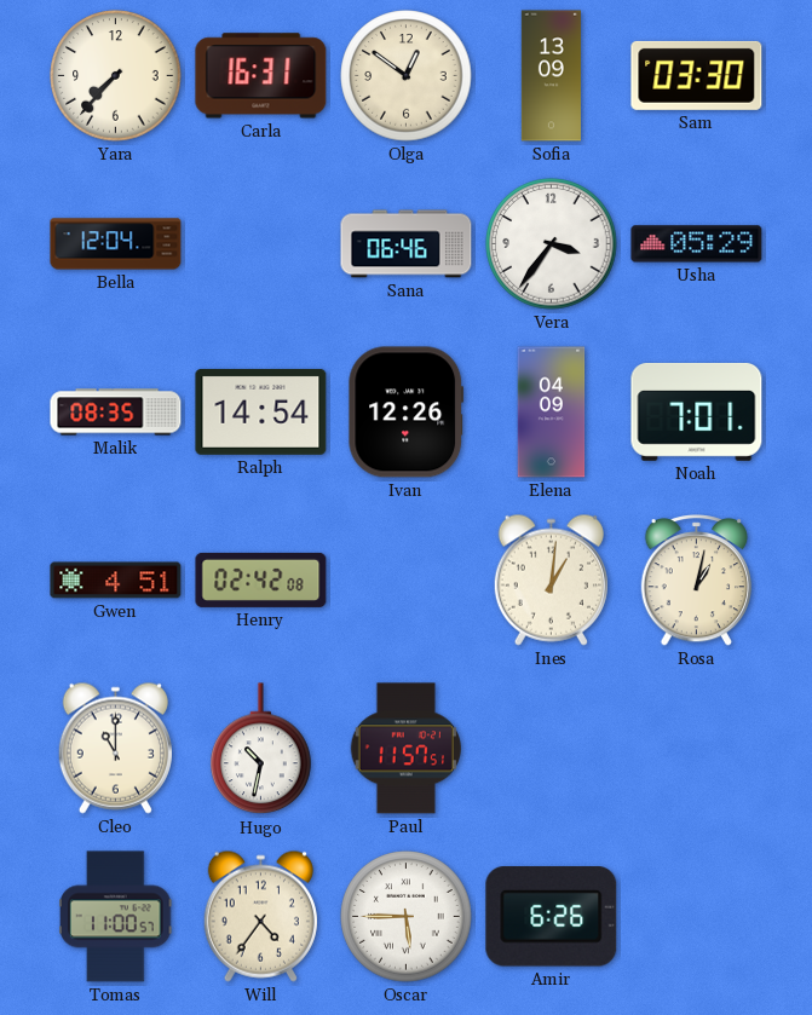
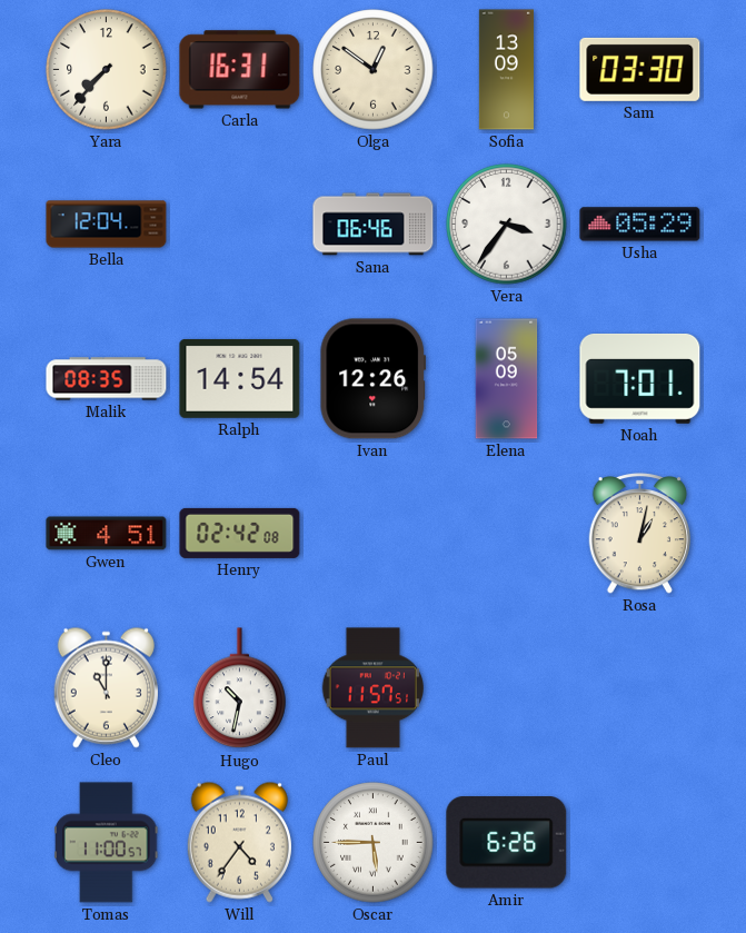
Elena: 04:09 -> 05:09 (507, 379)
Ines: 1:01 -> none (551, 579)
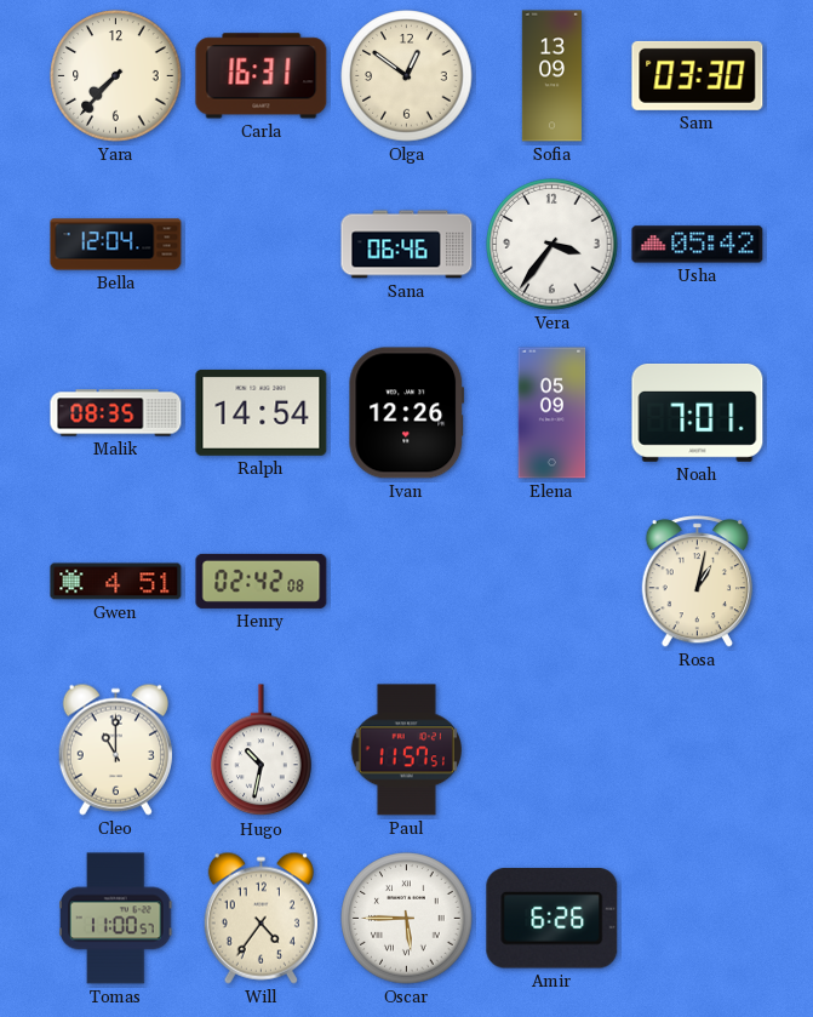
Usha: 05:29 -> 05:42 (698, 245)
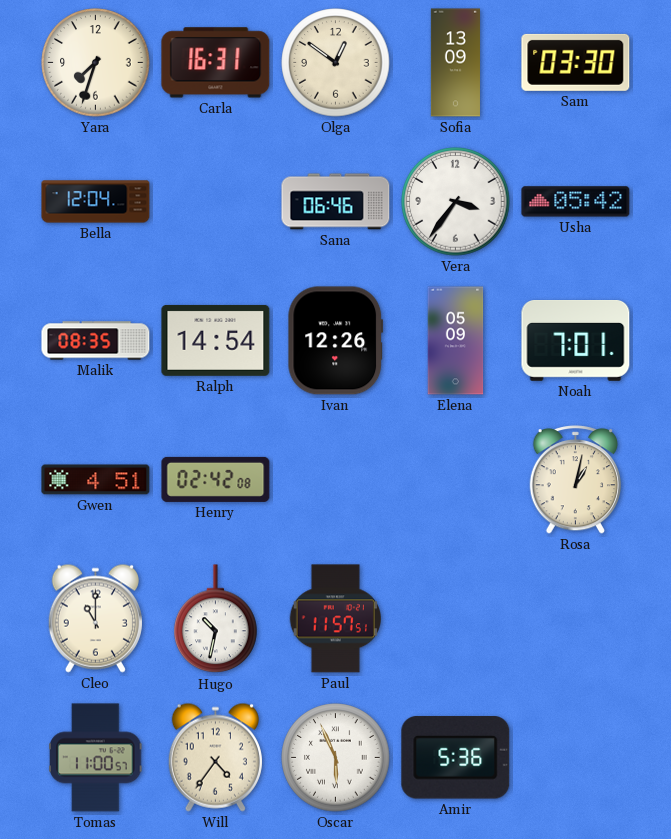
Yara: 7:37 -> 7:33 (96, 63)
Oscar: 5:45 -> 5:56 (336, 758)
Amir: 6:26 -> 5:36 (456, 758)
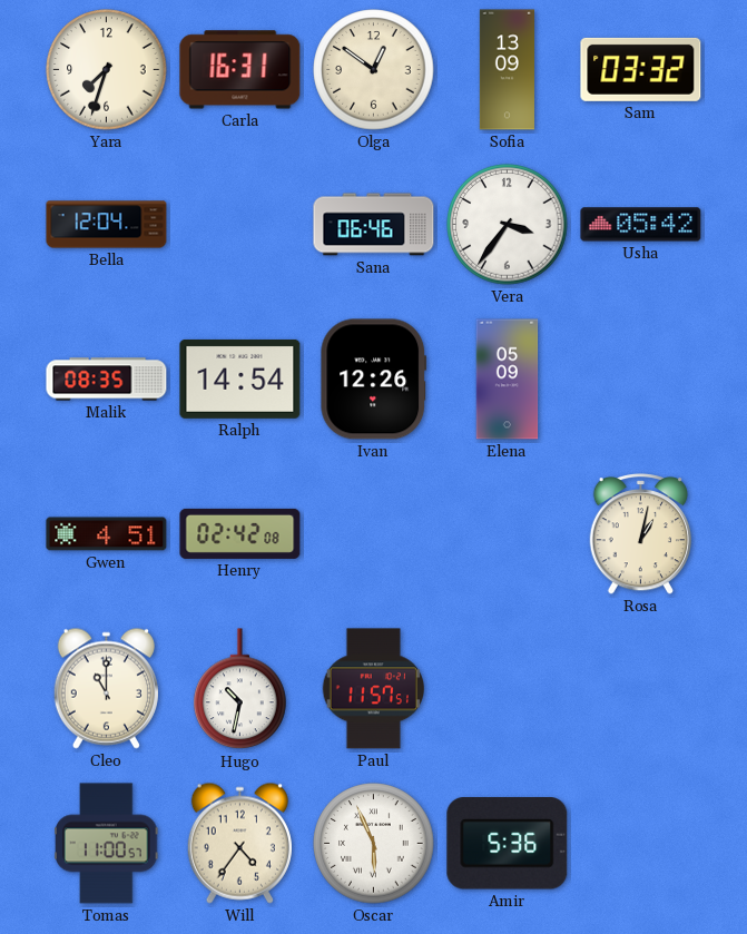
Sam: 03:30 -> 03:32 (641, 69)
Noah: 7:01 -> none (576, 341)
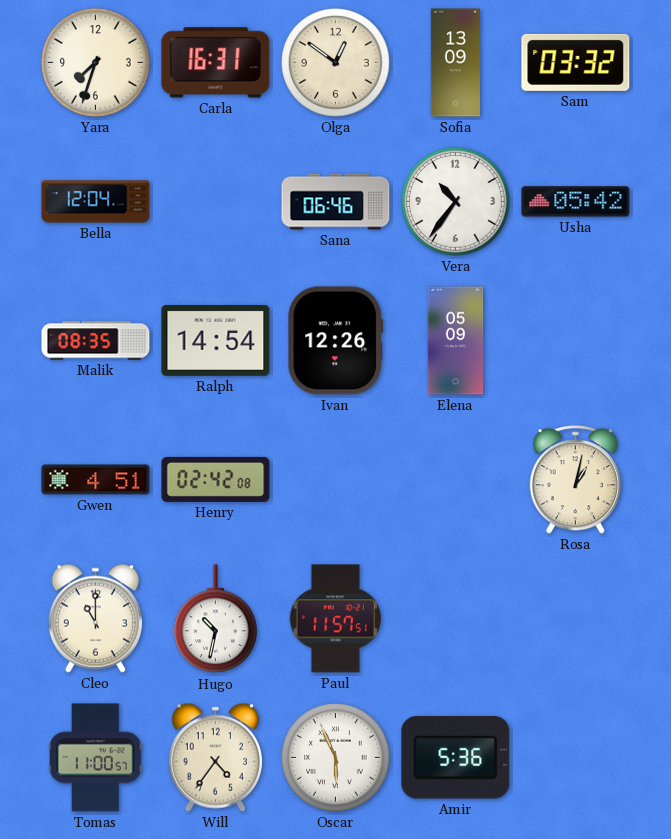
Vera: 3:36 -> 10:36 (456, 202)
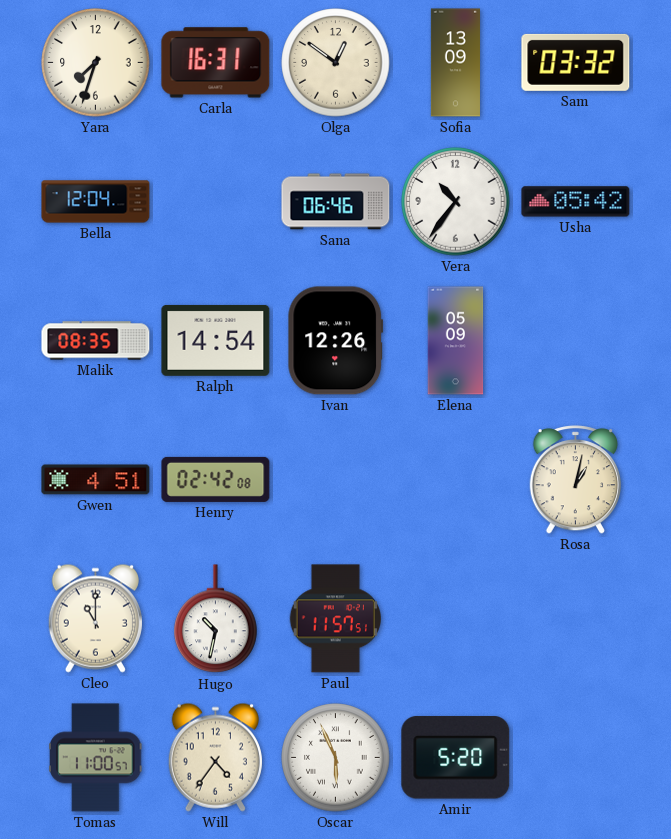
Amir: 5:36 -> 5:20 (456, 758)
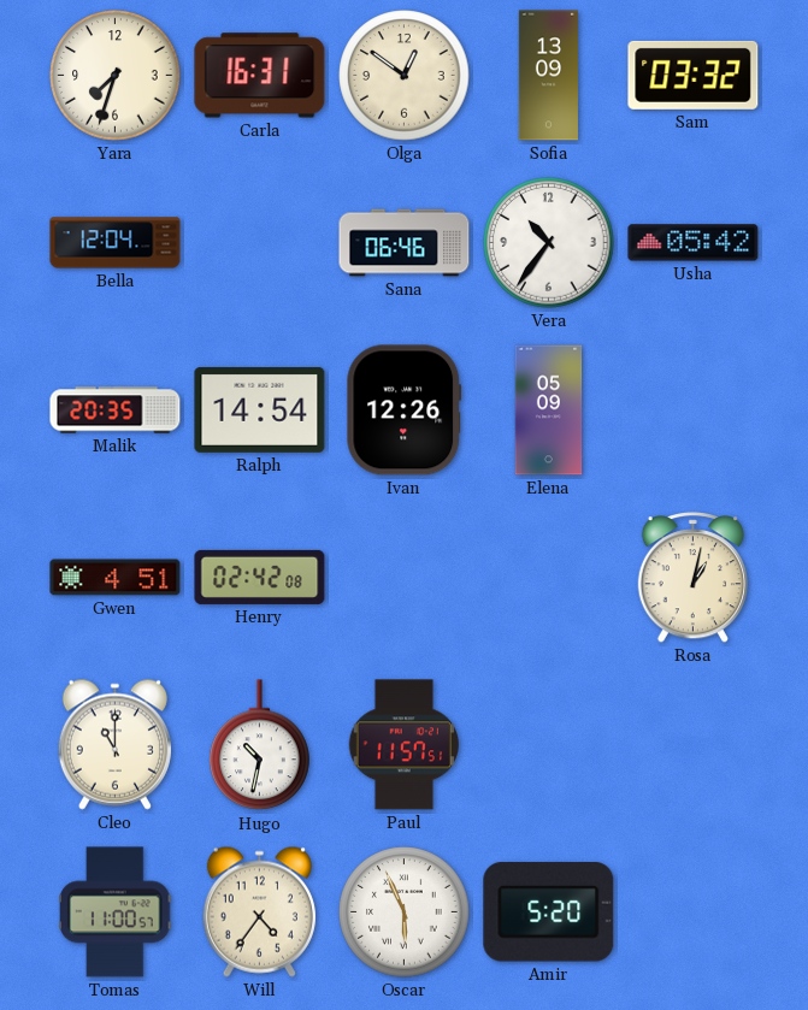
Malik: 08:35 -> 20:35 (116, 411)
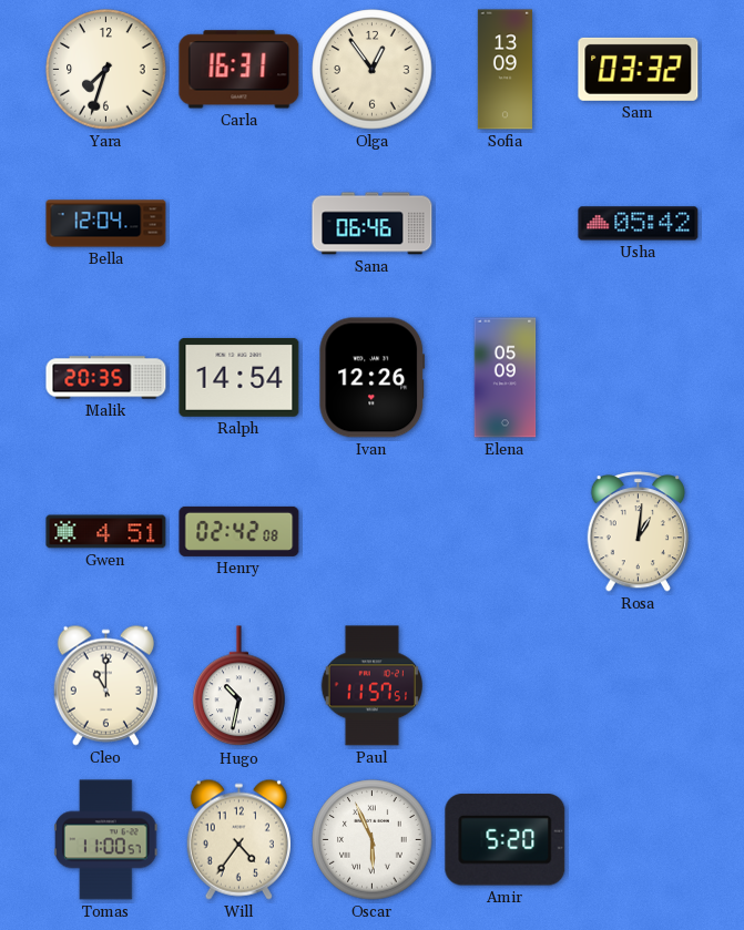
Olga: 12:51 -> 12:54 (373, 70)
Vera: 10:36 -> none (549, 243)
Rosa: 1:02 -> 1:01 (638, 532)
